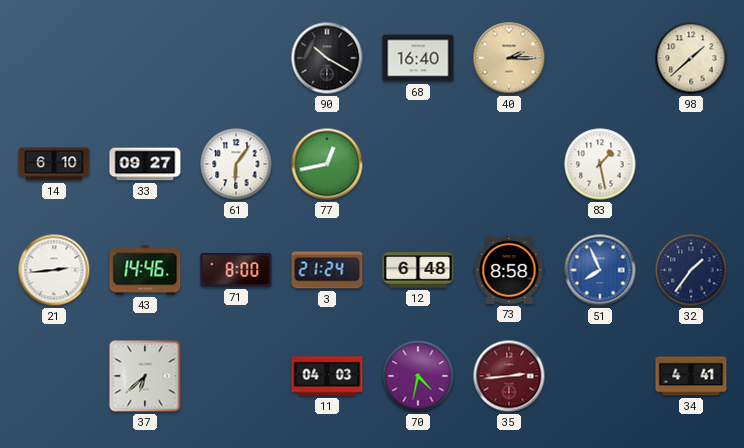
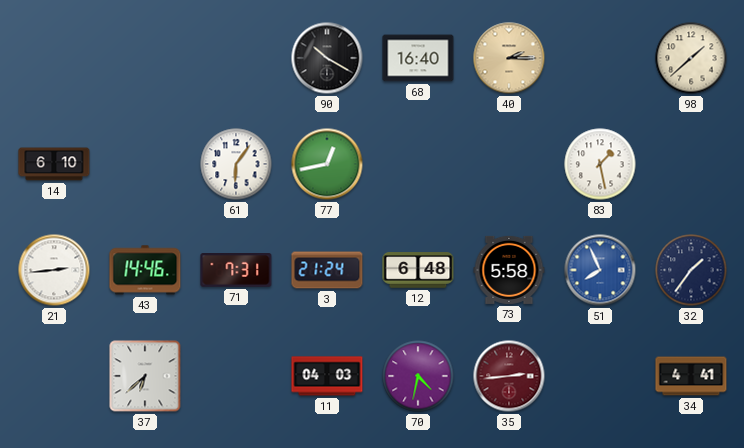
33: 09:27 -> none (145, 164)
71: 8:00 -> 7:31 (236, 270)
73: 8:58 -> 5:58 (509, 270)
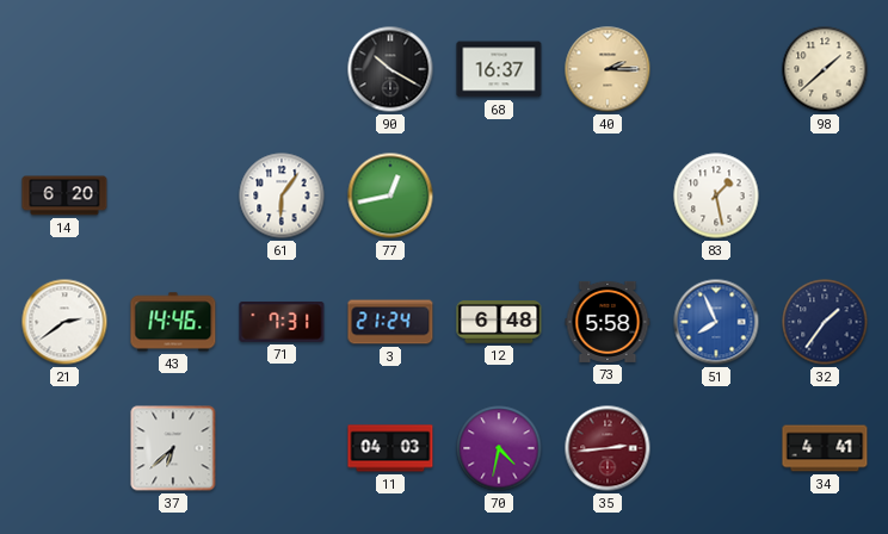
68: 16:40 -> 16:37 (499, 69)
14: 6:10 -> 6:20 (64, 195)
21: 2:44 -> 2:39 (64, 322)
